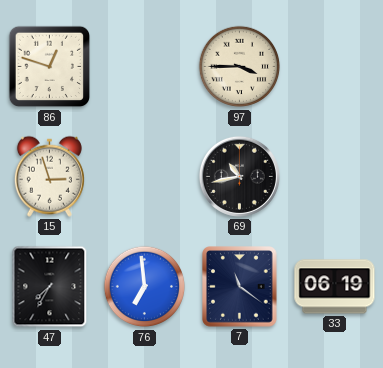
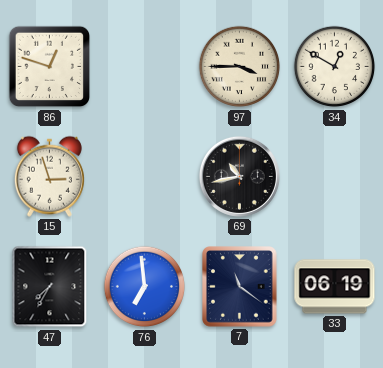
34: none -> 12:50 (335, 67)
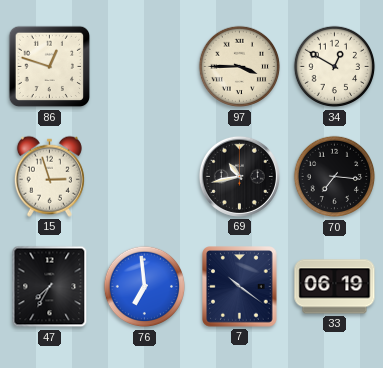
70: none -> 7:16 (335, 177)
7: 11:21 -> 10:21 (240, 287)
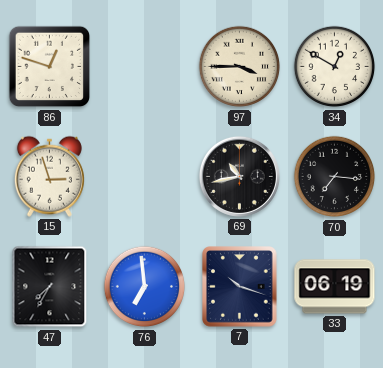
7: 10:21 -> 10:18 (240, 287)
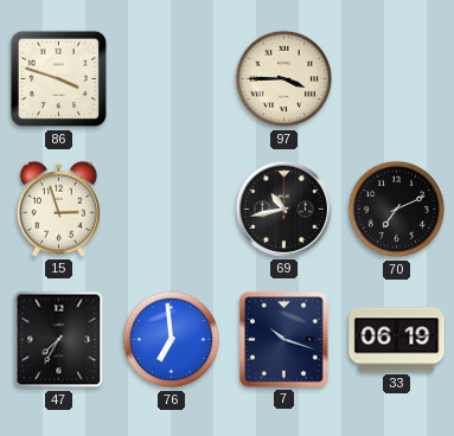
86: 12:48 -> 3:48 (59, 79)
34: 12:50 -> none (335, 67)
70: 7:16 -> 7:11 (397, 210)
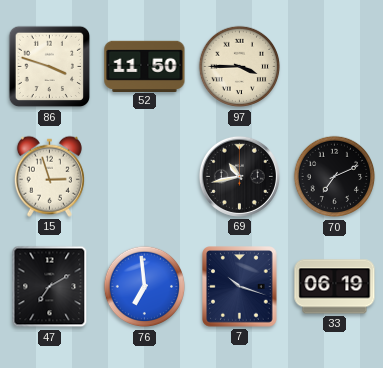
52: none -> 11:50 (145, 66)
47: 7:35 -> 7:10 (50, 287)
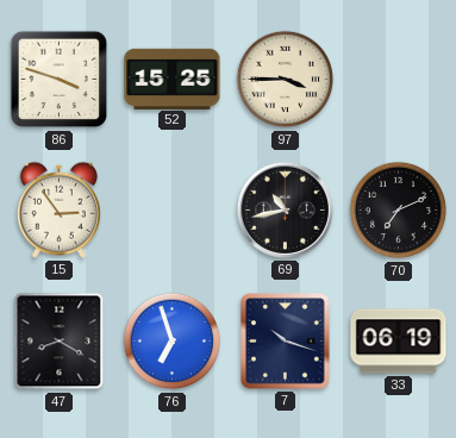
52: 11:50 -> 15:25 (173, 79)
15: 2:57 -> 2:54 (58, 209)
47: 7:10 -> 8:20 (60, 342)
76: 6:59 -> 6:57 (173, 342)
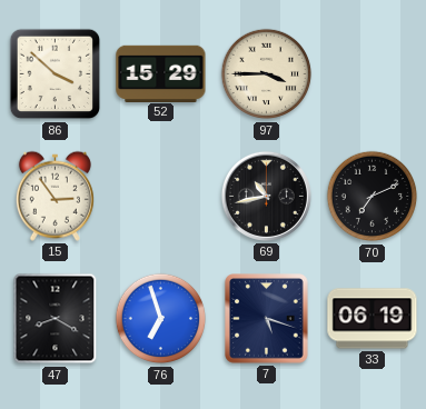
86: 3:48 -> 3:52 (56, 74)
52: 15:25 -> 15:29 (161, 73)
7: 10:18 -> 5:18 (267, 319)
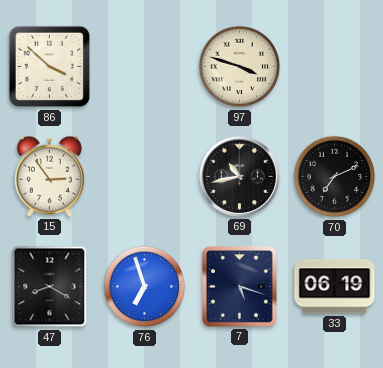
52: 15:29 -> none (161, 73)
97: 3:45 -> 3:48 (240, 67)
